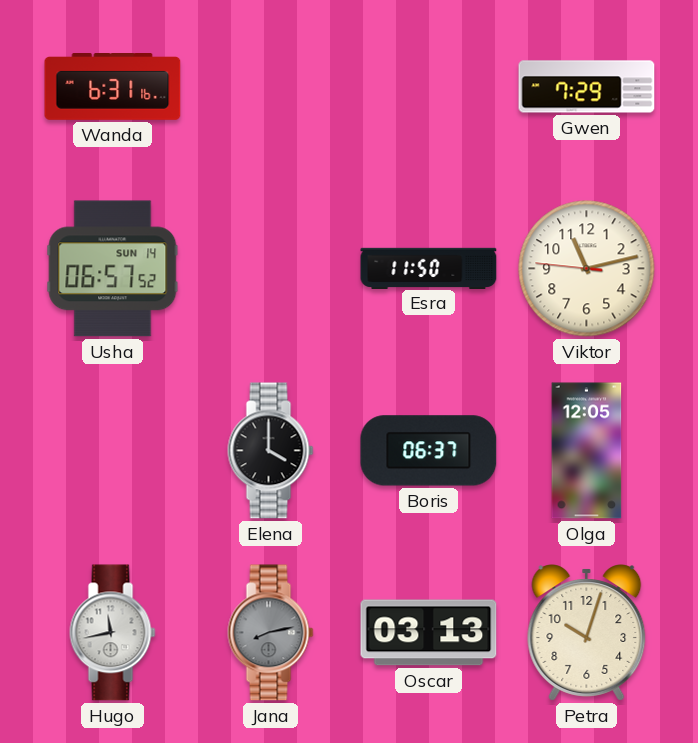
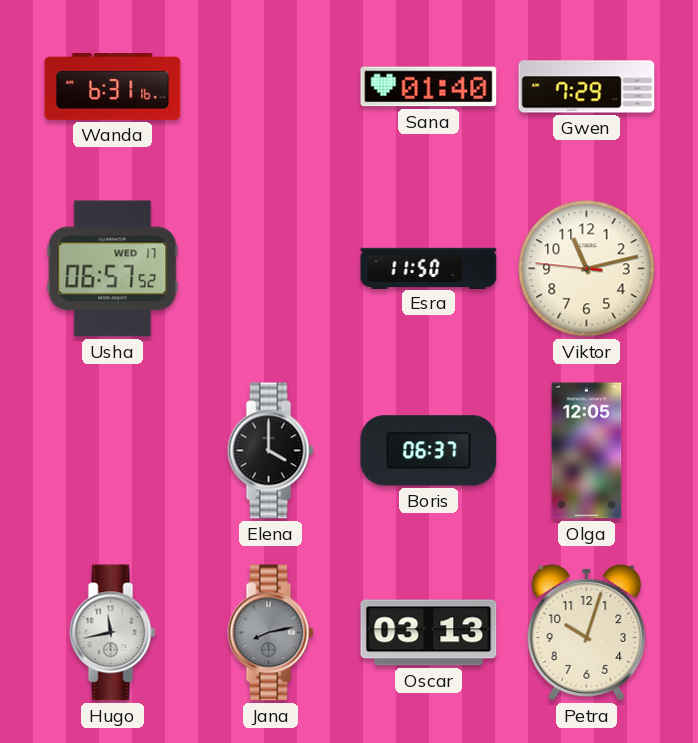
Sana: none -> 01:40 (429, 87)
Usha date: SUN 14 -> WED 17 (113, 269)
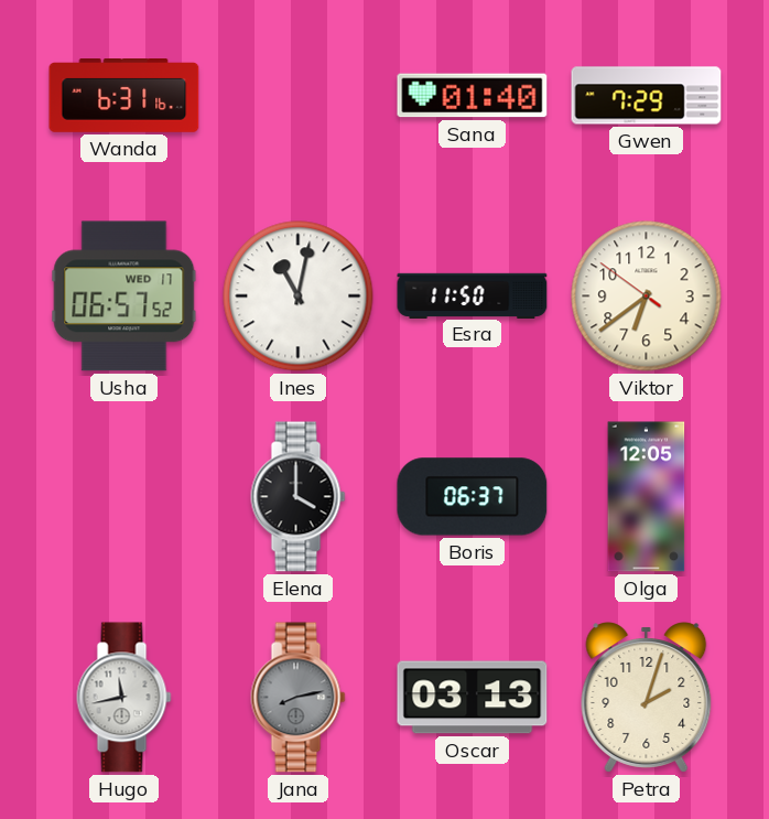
Ines: none -> 11:02 (299, 297)
Viktor: 11:12 -> 6:38 (647, 297)
Petra: 10:03 -> 2:03 (647, 698)
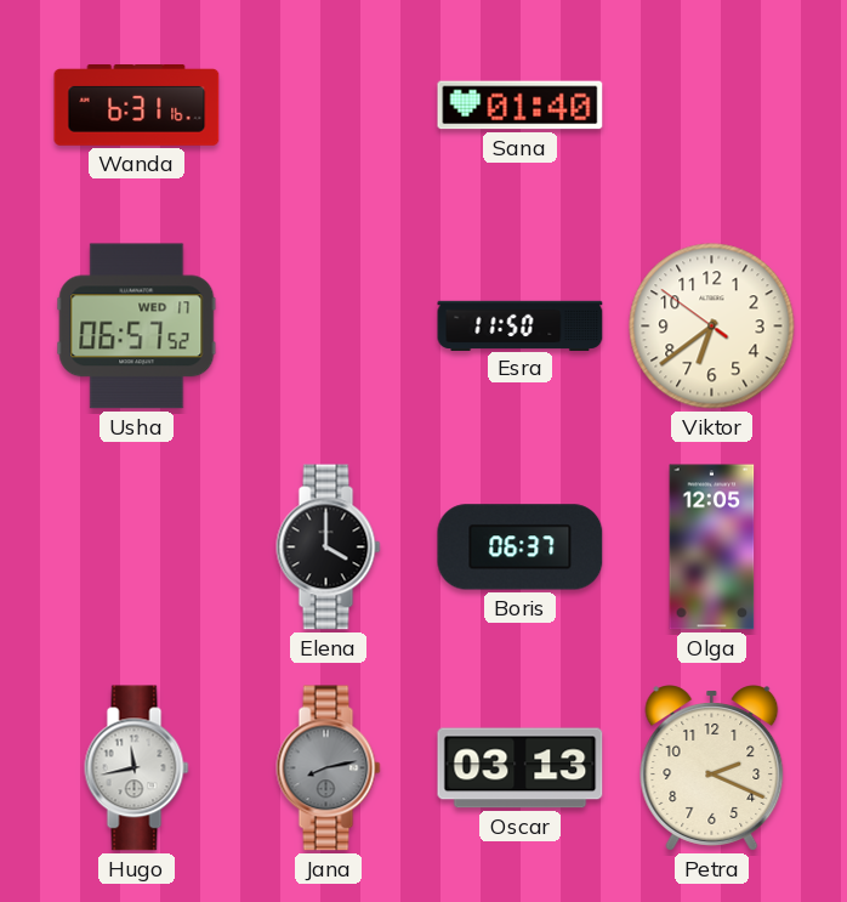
Gwen: 7:29 -> none (647, 96)
Ines: 11:02 -> none (299, 297)
Petra: 2:03 -> 2:19 (712, 768)
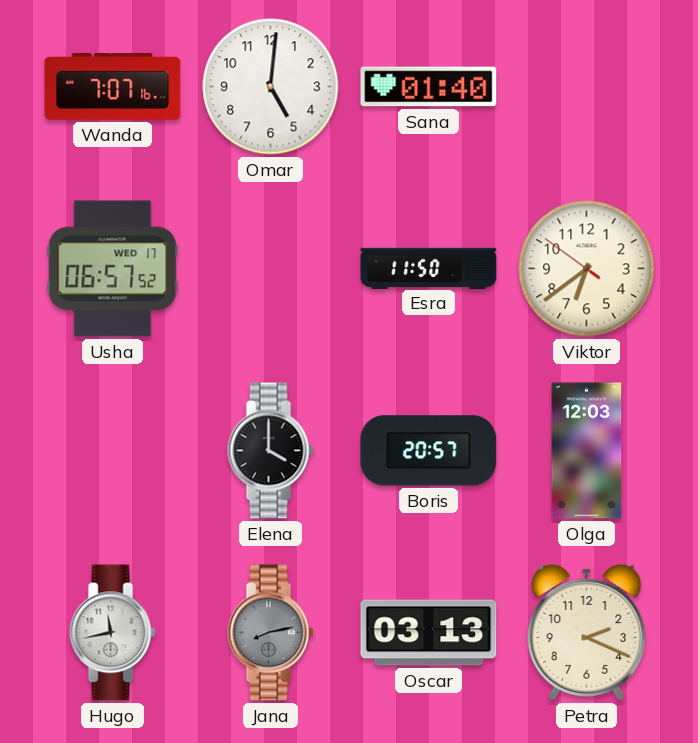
Wanda: 6:31 -> 7:07 (113, 87)
Omar: none -> 5:01 (271, 87)
Boris: 06:37 -> 20:57 (429, 451)
Olga: 12:05 -> 12:03 (587, 451)
